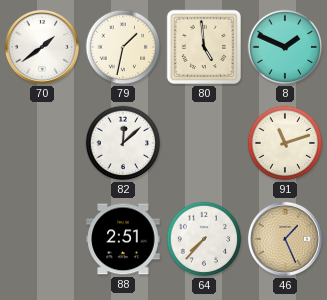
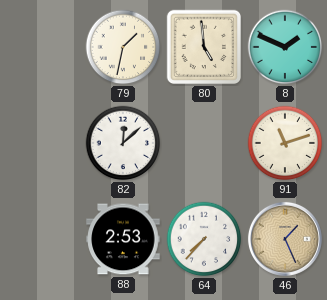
70: 1:39 -> none (42, 47)
88: 2:51 -> 2:53 (123, 239)
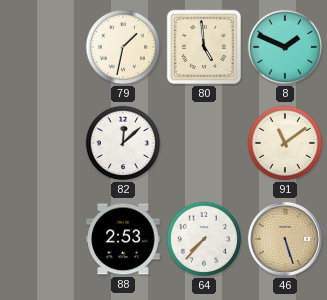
91: 11:12 -> 11:09 (285, 143)
46: 1:26 -> 5:27 (285, 239)
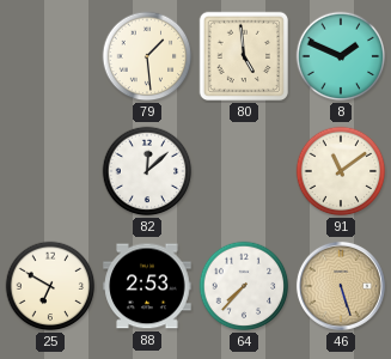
79: 1:32 -> 1:29 (147, 56)
25: none -> 6:50 (50, 286)
